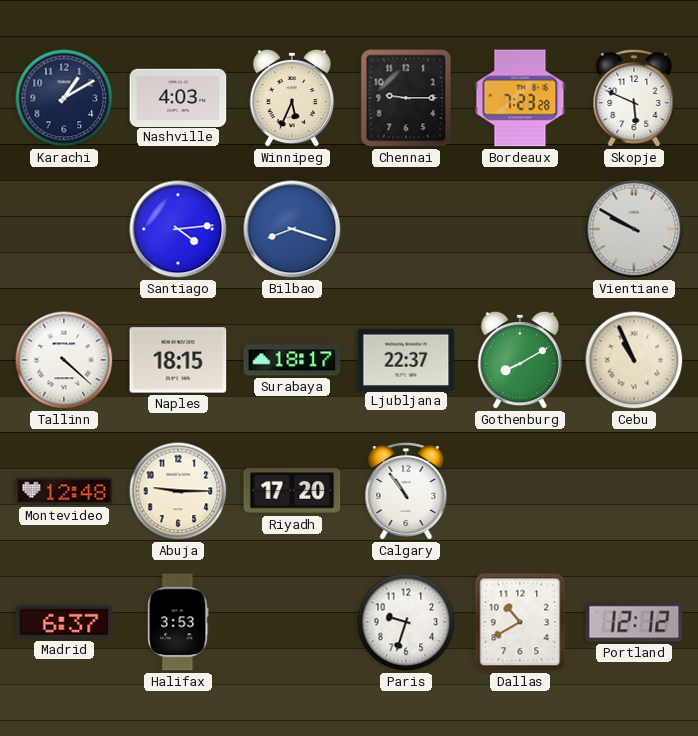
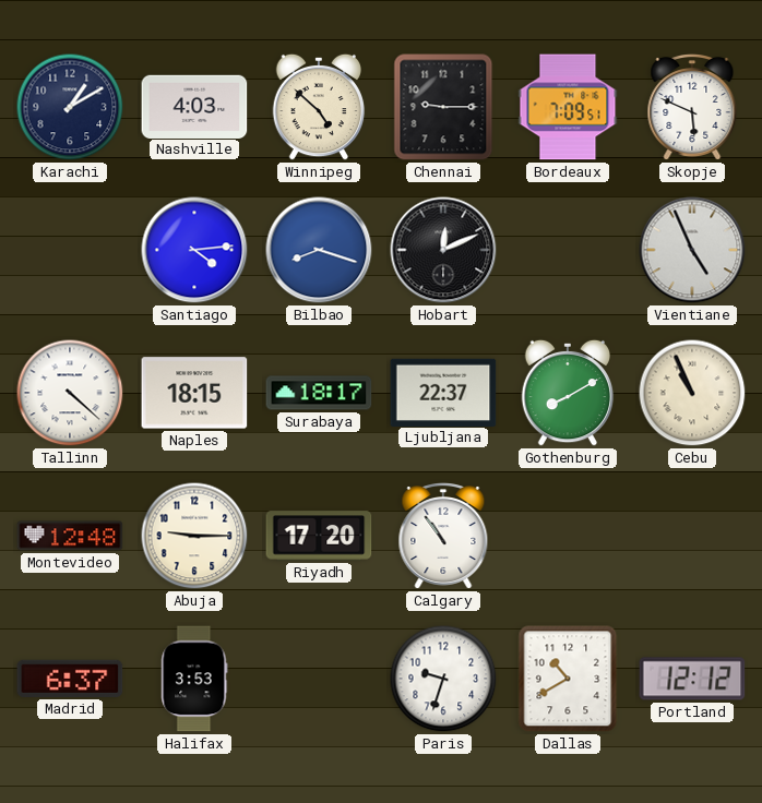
Winnipeg: 5:34 -> 4:52 (319, 107)
Bordeaux: 7:23 -> 7:09 (568, 107)
Hobart: none -> 12:11 (443, 250)
Vientiane: 9:50 -> 4:56 (692, 250)
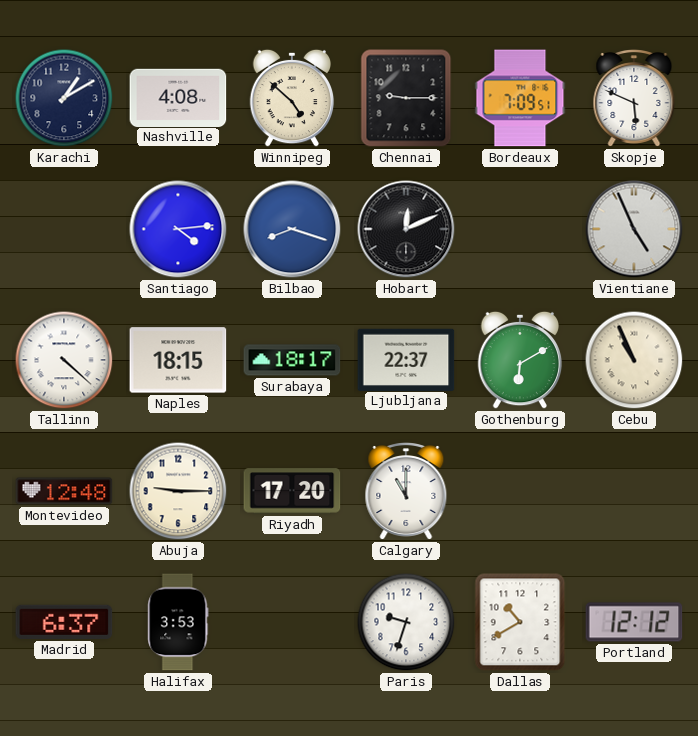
Nashville: 4:03 -> 4:08 (178, 97)
Gothenburg: 8:10 -> 6:10 (520, 360)
Calgary: 10:54 -> 11:00 (406, 492)
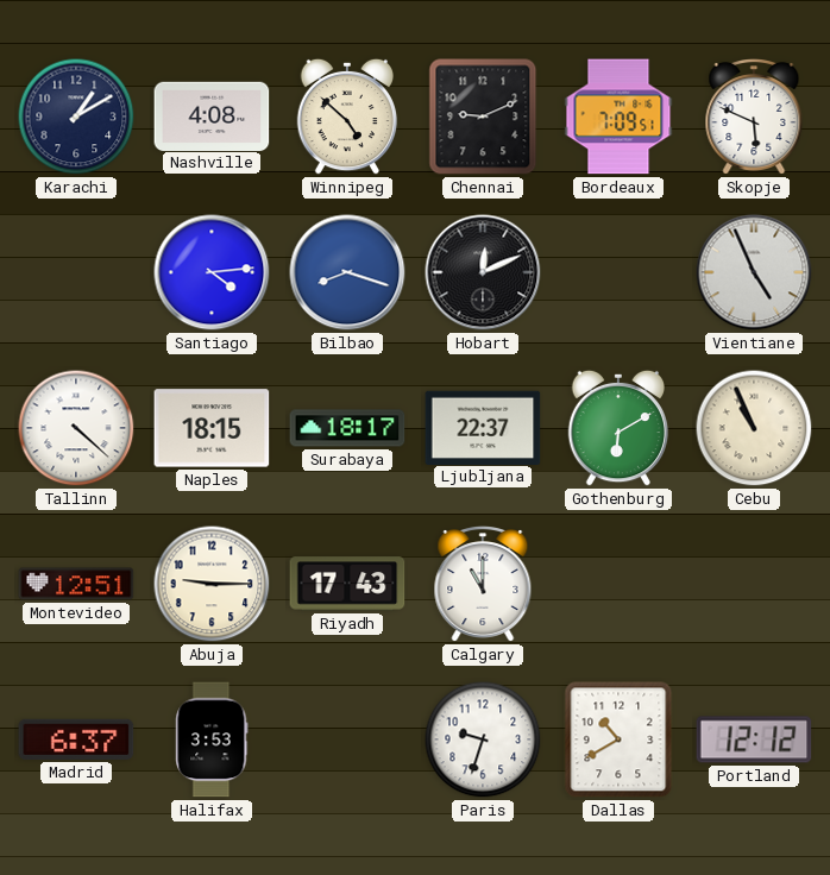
Chennai: 9:15 -> 9:11 (483, 117)
Montevideo: 12:48 -> 12:51 (76, 584)
Riyadh: 17:20 -> 17:43 (347, 584)
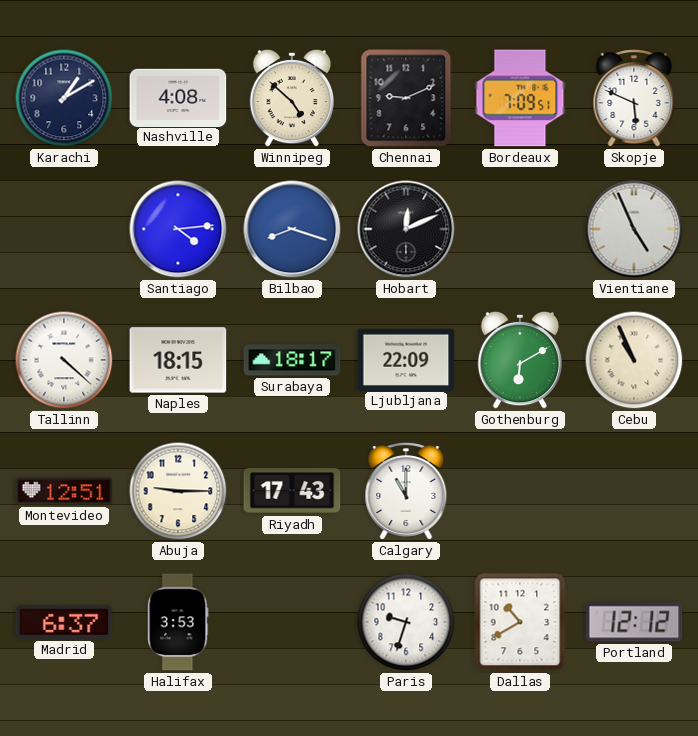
Ljubljana: 22:37 -> 22:09 (406, 359)
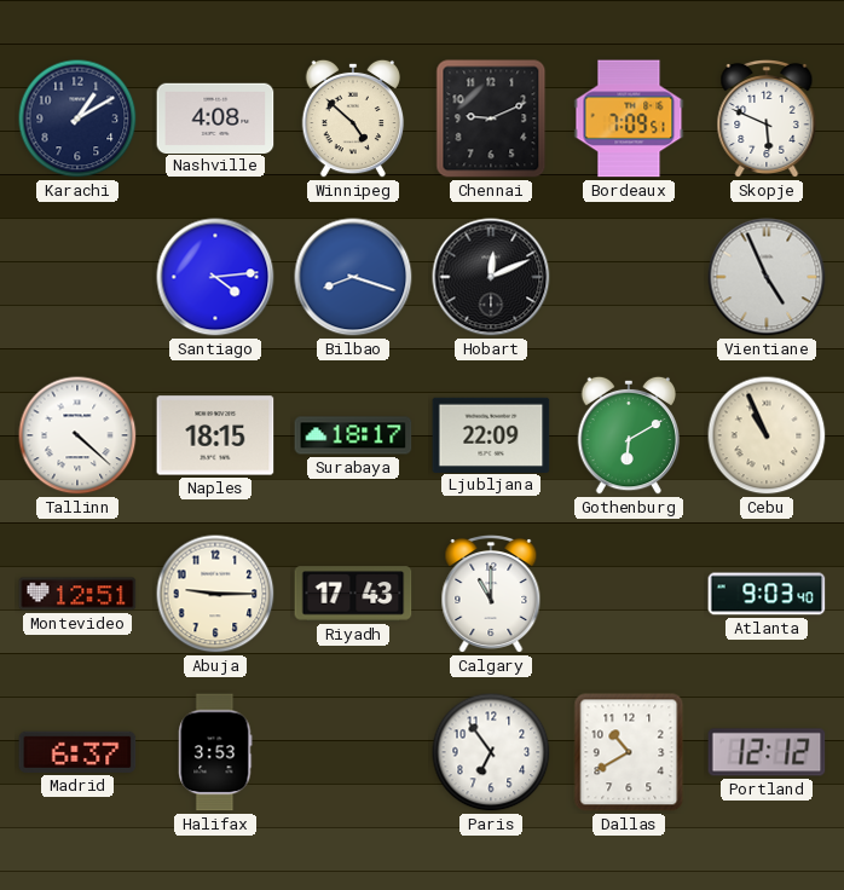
Atlanta: none -> 9:03 (767, 594)
Paris: 9:33 -> 6:54 (491, 752)
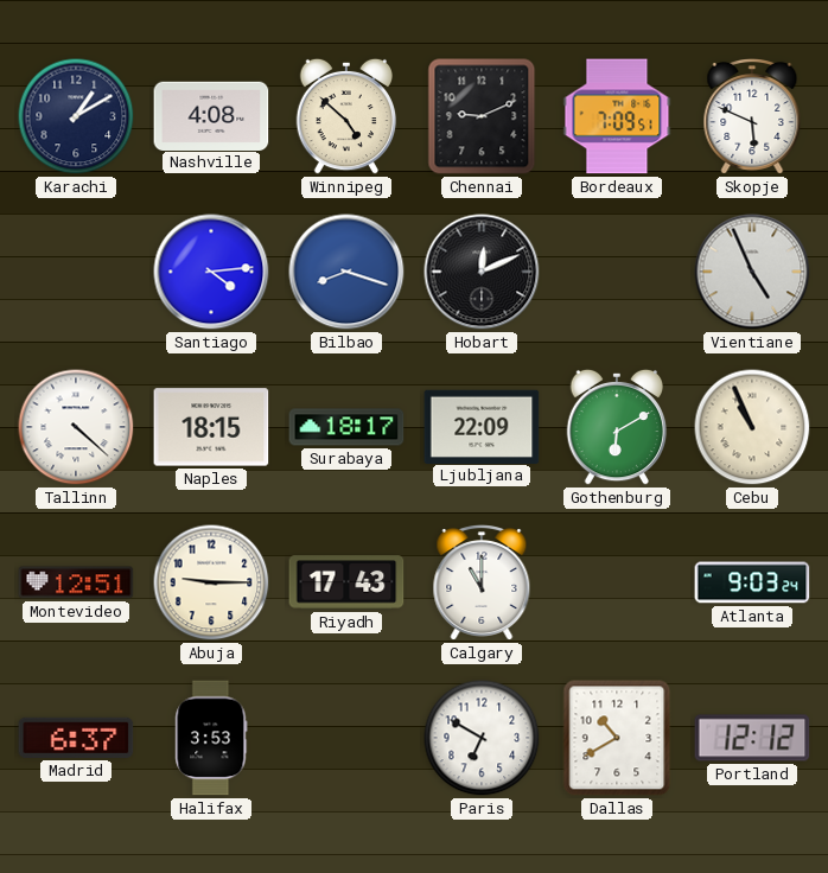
Atlanta: 9:03:40 -> 9:03:24 (752, 582)
Paris: 6:54 -> 6:50 (482, 738)
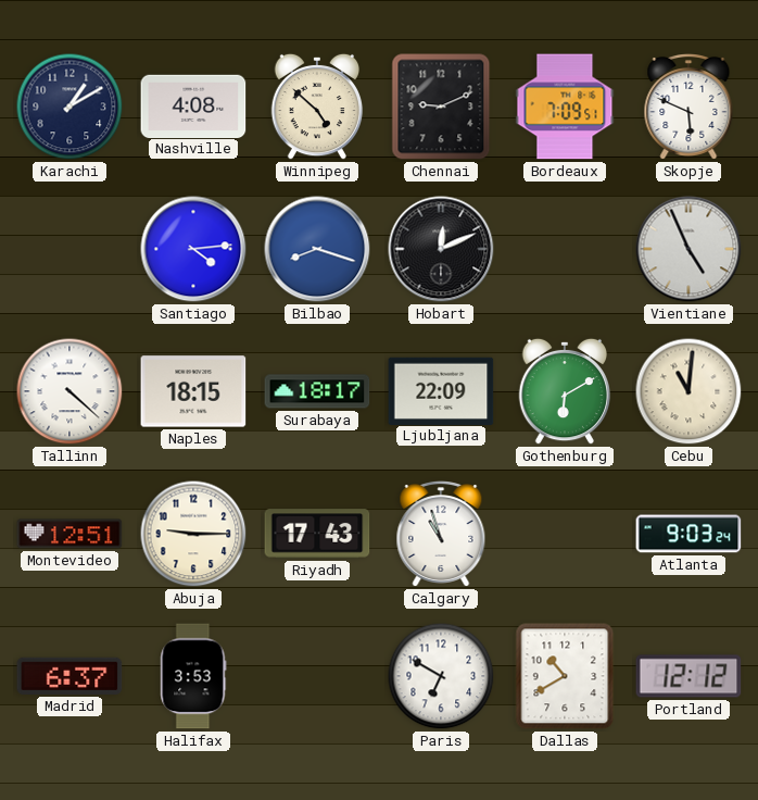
Cebu: 10:56 -> 11:01 (688, 391)
Calgary: 11:00 -> 10:57 (441, 535)
